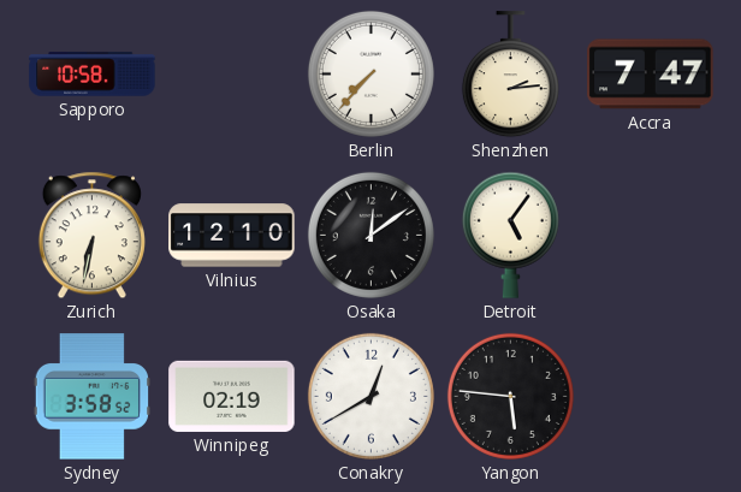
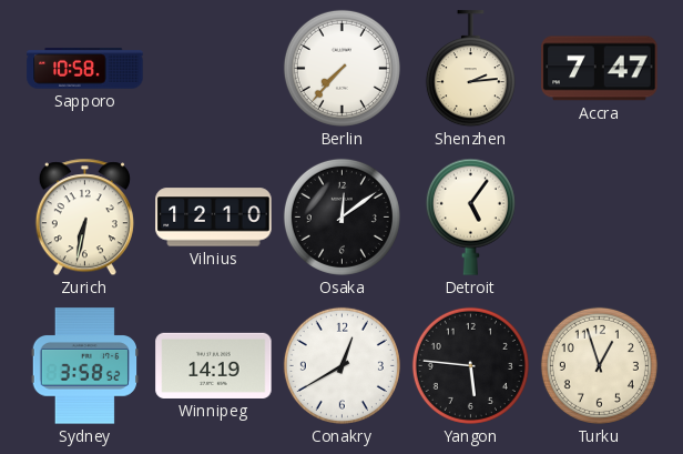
Winnipeg: 02:19 -> 14:19 (214, 365)
Turku: none -> 12:57 (599, 365)
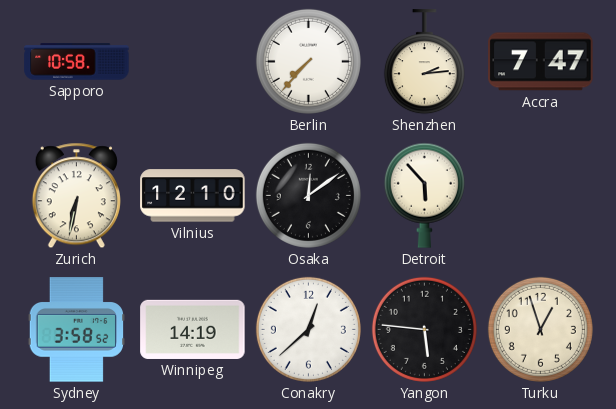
Detroit: 5:06 -> 5:53 (424, 195)
Conakry: 12:40 -> 12:38 (308, 329)
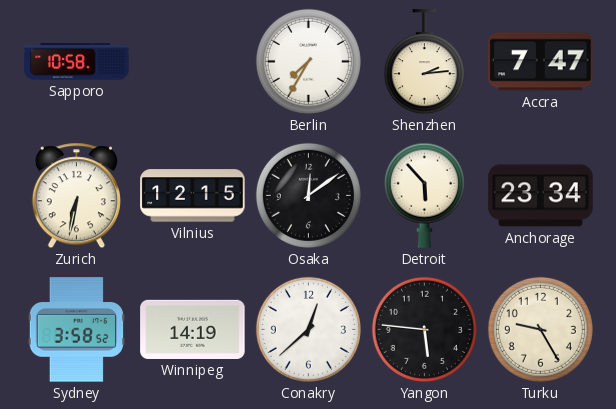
Berlin: 7:37 -> 7:35 (308, 61)
Vilnius: 12:10 -> 12:15 (193, 196)
Anchorage: none -> 23:34 (541, 196)
Turku: 12:57 -> 9:25 (540, 329)
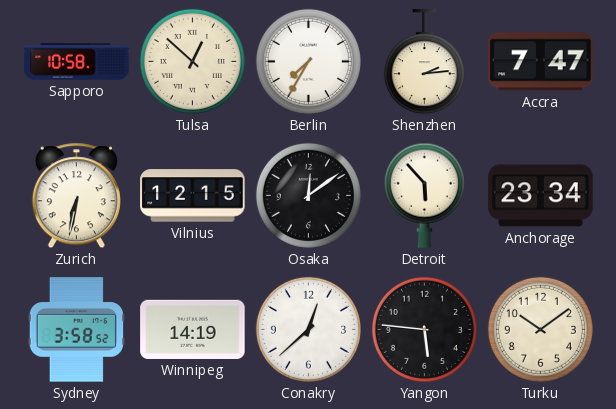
Tulsa: none -> 12:52 (192, 61)
Turku: 9:25 -> 10:09 (540, 329)
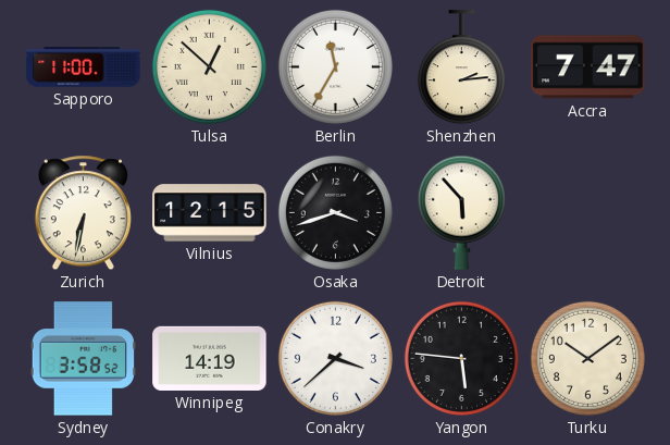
Sapporo: 10:58 -> 11:00 (84, 67)
Berlin: 7:35 -> 11:35 (335, 66)
Osaka: 12:09 -> 3:42 (335, 212)
Anchorage: 23:34 -> none (541, 196)
Conakry: 12:38 -> 3:38 (335, 358)
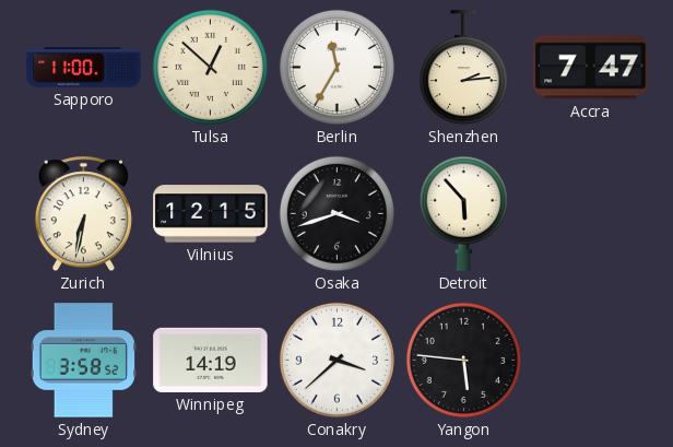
Turku: 10:09 -> none (587, 358)
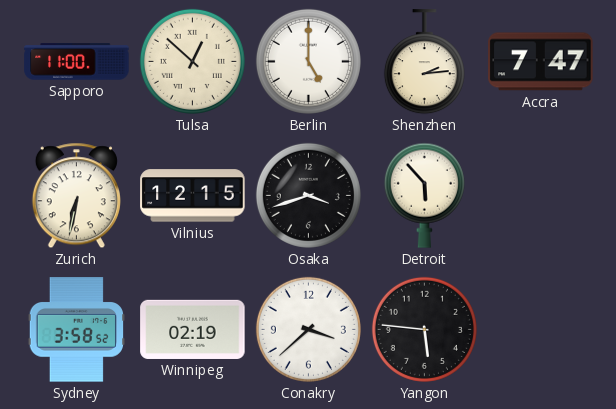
Berlin: 11:35 -> 5:00 (308, 61)
Winnipeg: 14:19 -> 02:19 (193, 329)
